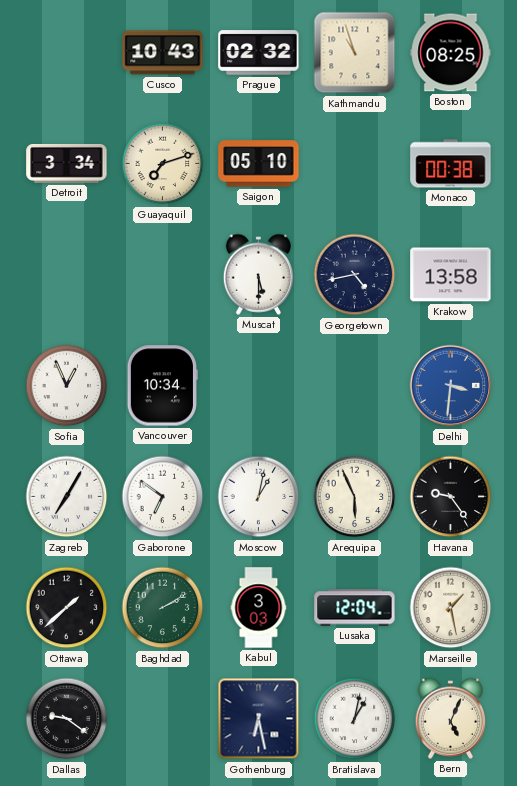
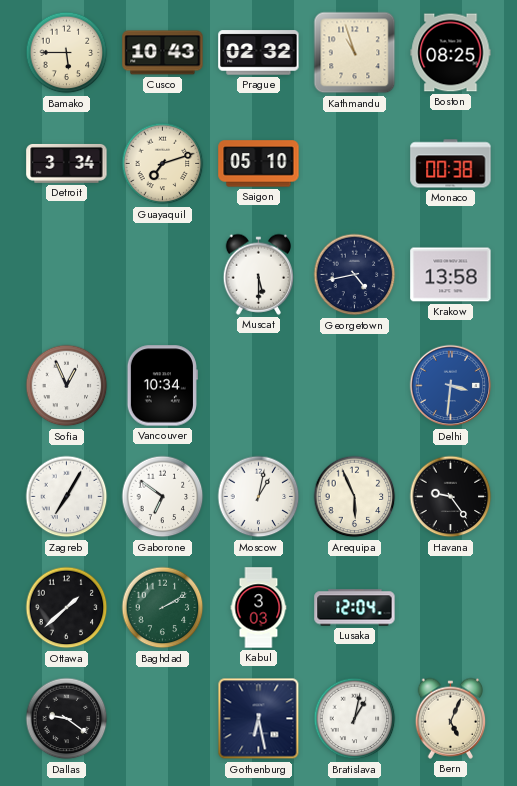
Bamako: none -> 5:45 (67, 53)
Marseille: 1:28 -> none (451, 608)
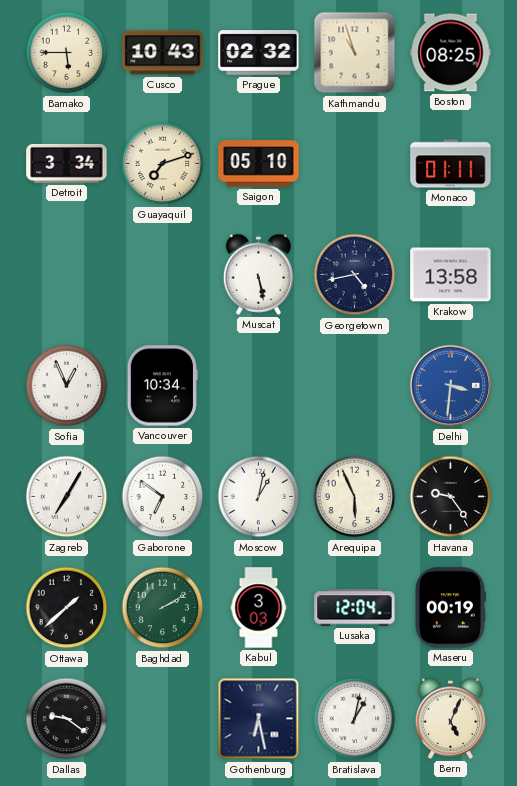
Monaco: 00:38 -> 01:11 (451, 164)
Muscat: 5:30 -> 5:28 (259, 274)
Maseru: none -> 00:19 (450, 608)
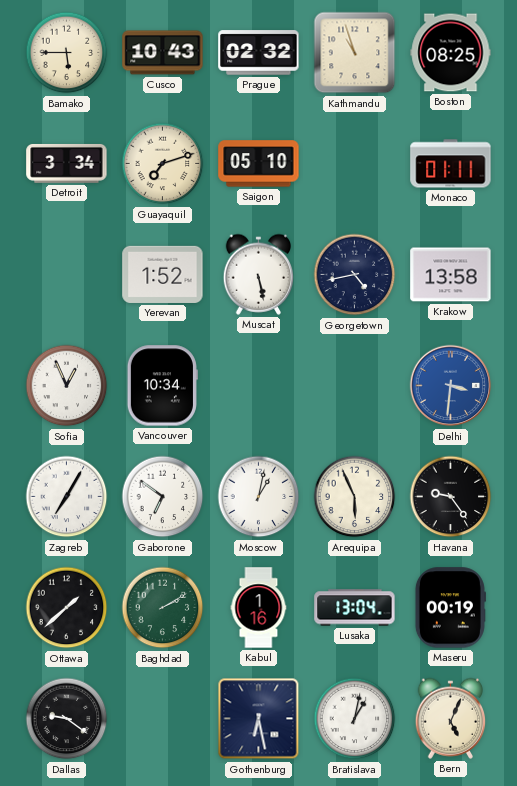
Yerevan: none -> 1:52 (163, 274)
Kabul: 3:03 -> 1:16 (259, 608)
Lusaka: 12:04 -> 13:04 (355, 608)
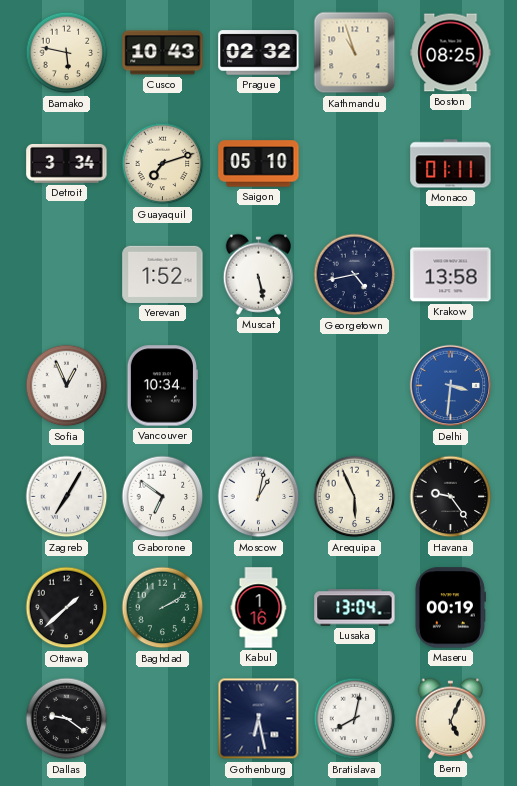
Bamako: 5:45 -> 5:47 (67, 53)
Bratislava: 1:02 -> 8:02 (355, 719)
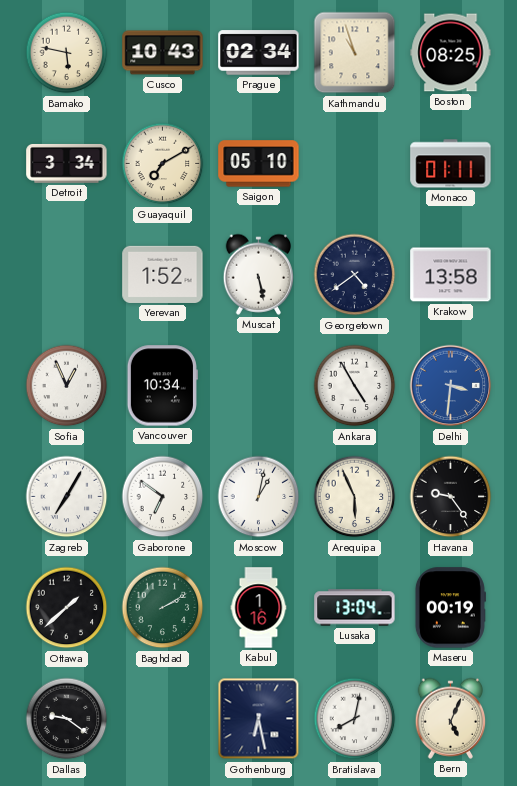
Prague: 02:32 -> 02:34 (259, 53)
Guayaquil: 7:12 -> 7:10 (163, 164)
Georgetown: 4:43 -> 4:39 (355, 275)
Ankara: none -> 4:55 (355, 386)
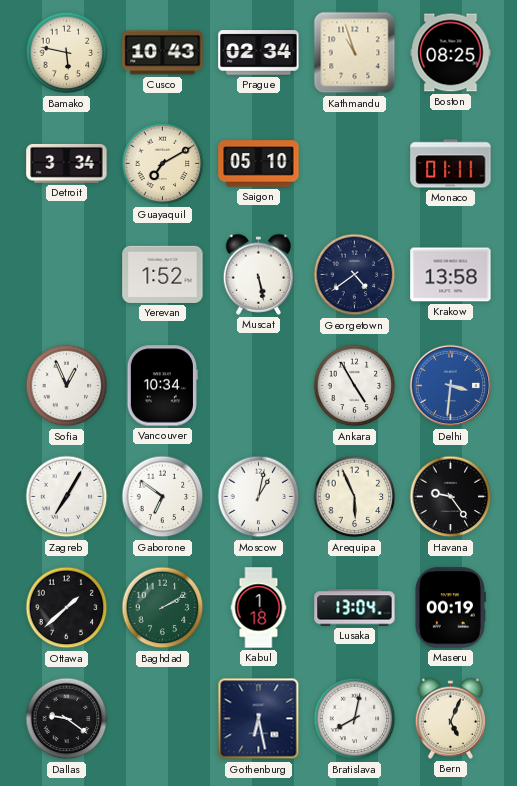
Kabul: 1:16 -> 1:18 (259, 608)
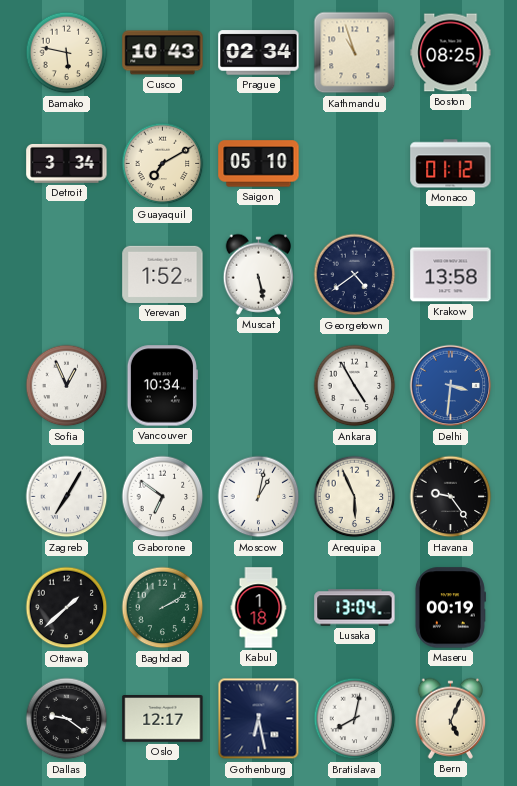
Monaco: 01:11 -> 01:12 (451, 164)
Oslo: none -> 12:17 (163, 719)
